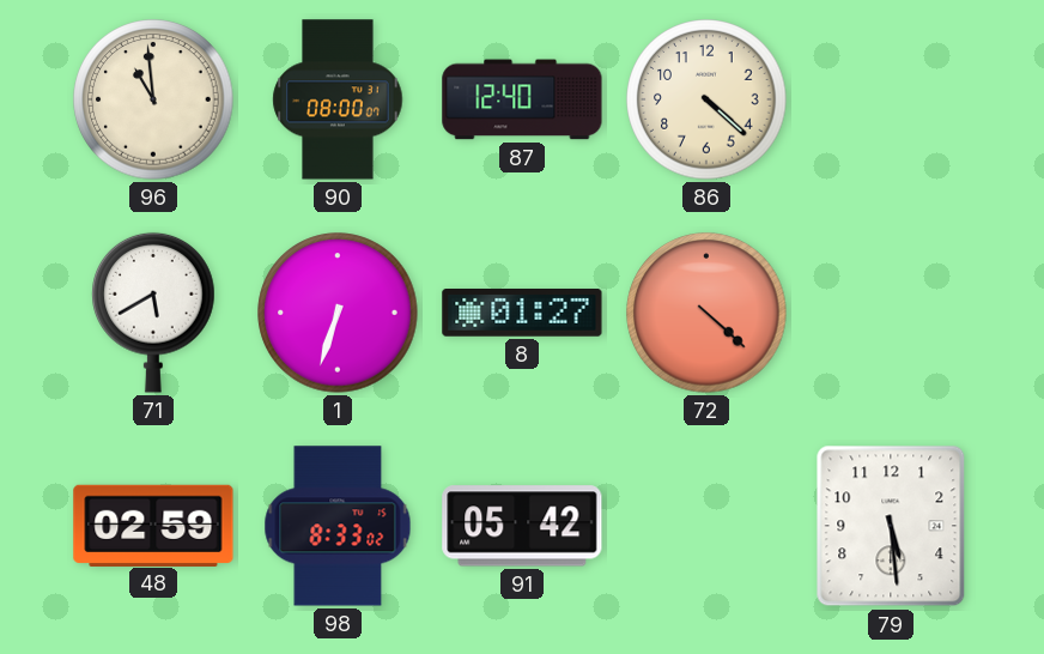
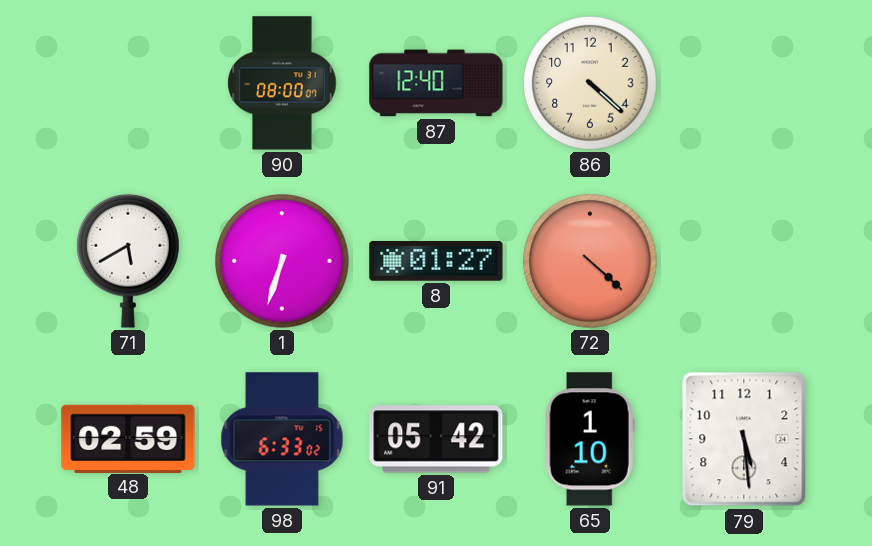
96: 10:59 -> none (153, 99)
98: 8:33 -> 6:33 (282, 439)
65: none -> 1:10 (590, 439)
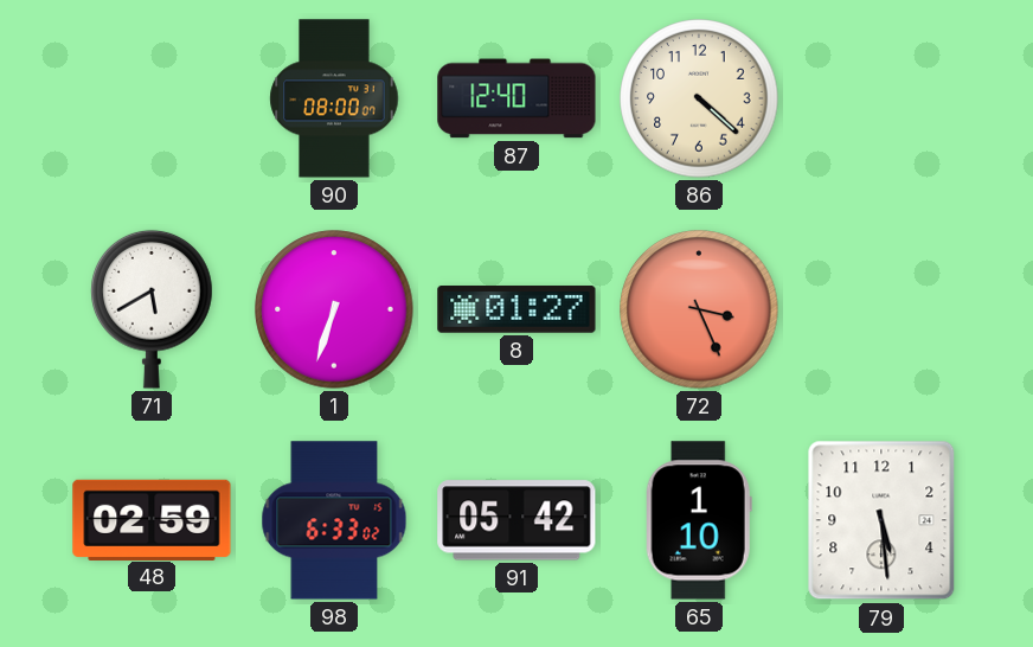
72: 4:22 -> 3:26 (699, 309)
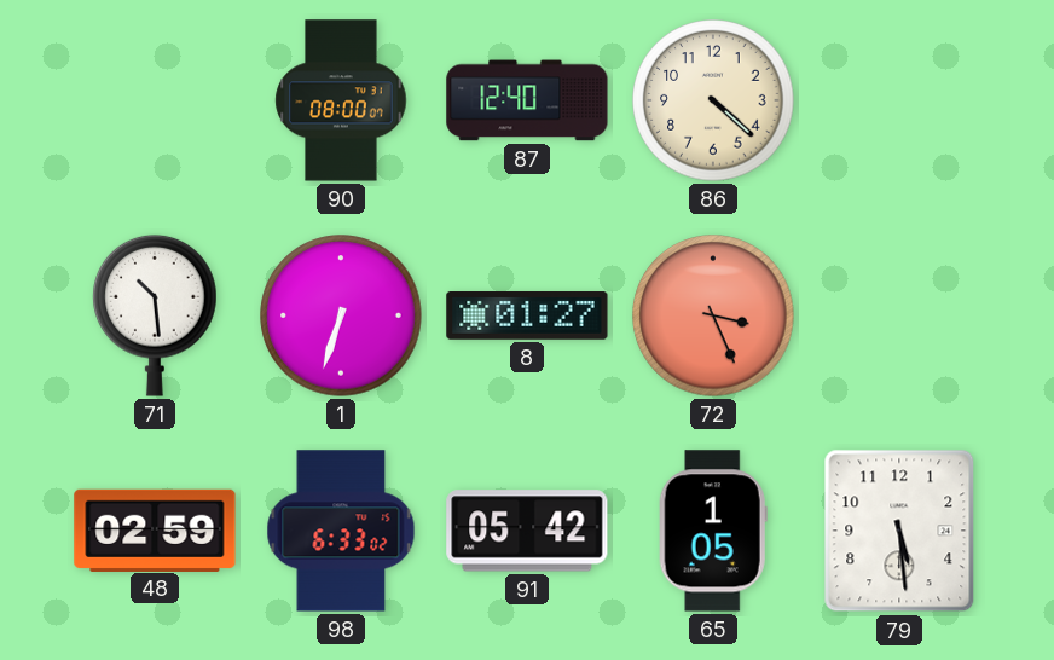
71: 5:40 -> 10:29 (155, 315)
65: 1:10 -> 1:05 (713, 531)
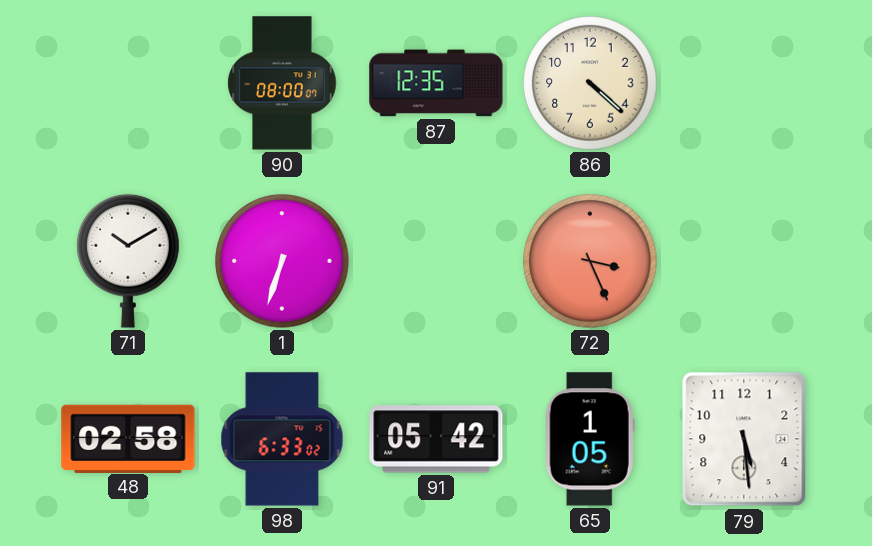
87: 12:40 -> 12:35 (436, 83)
71: 10:29 -> 10:10 (128, 261)
8: 01:27 -> none (527, 317)
48: 02:59 -> 02:58 (128, 438)
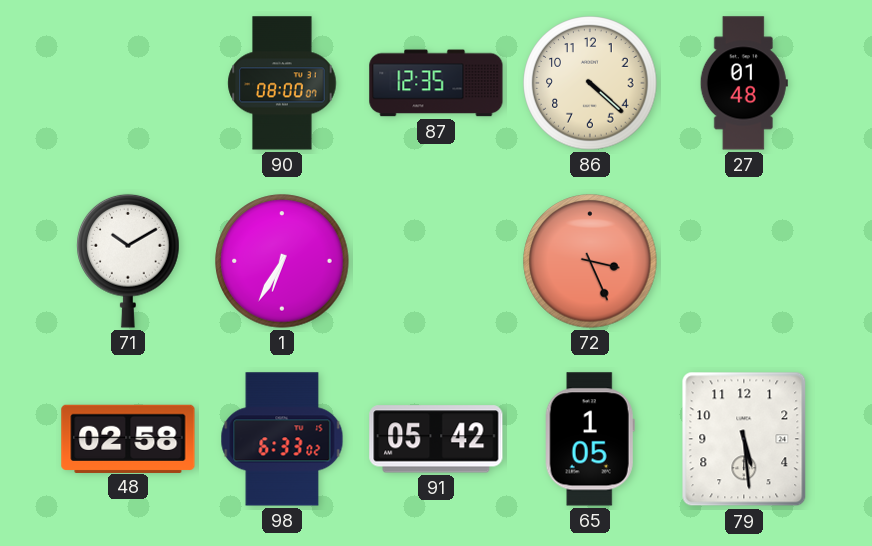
27: none -> 01:48 (744, 83)
1: 6:33 -> 6:35 (282, 261)
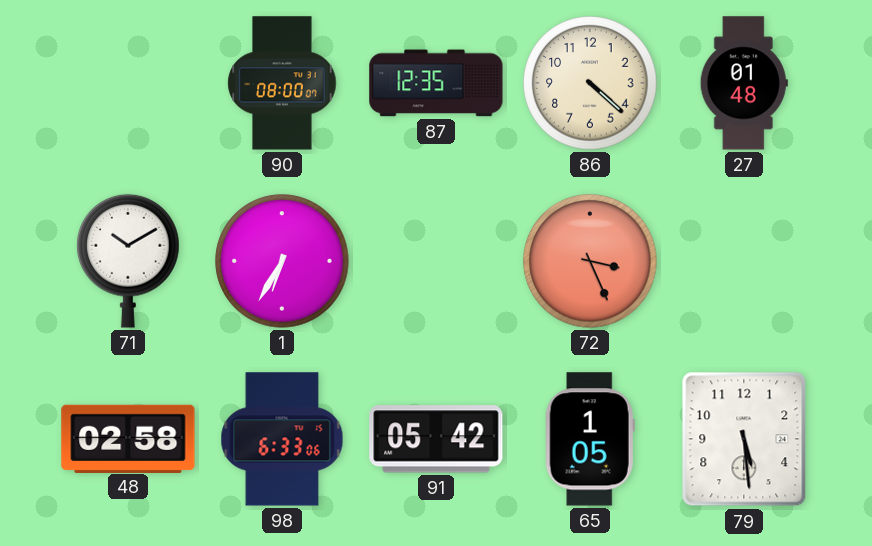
98: 6:33:02 -> 6:33:06 (282, 439)
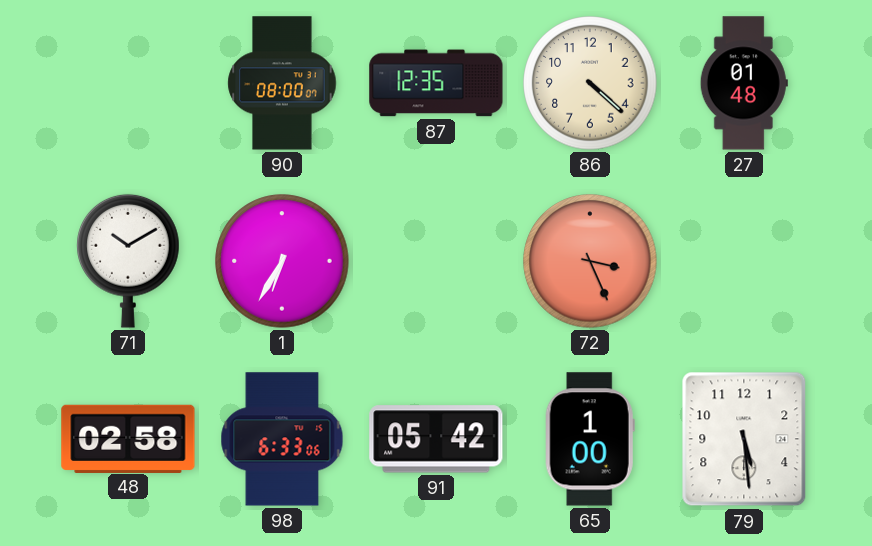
65: 1:05 -> 1:00 (590, 439)
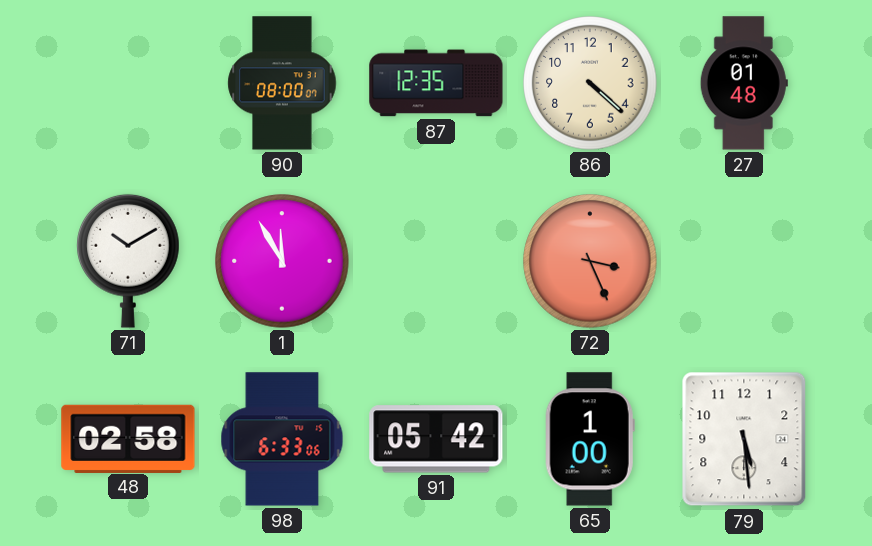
1: 6:35 -> 11:55 (282, 261)
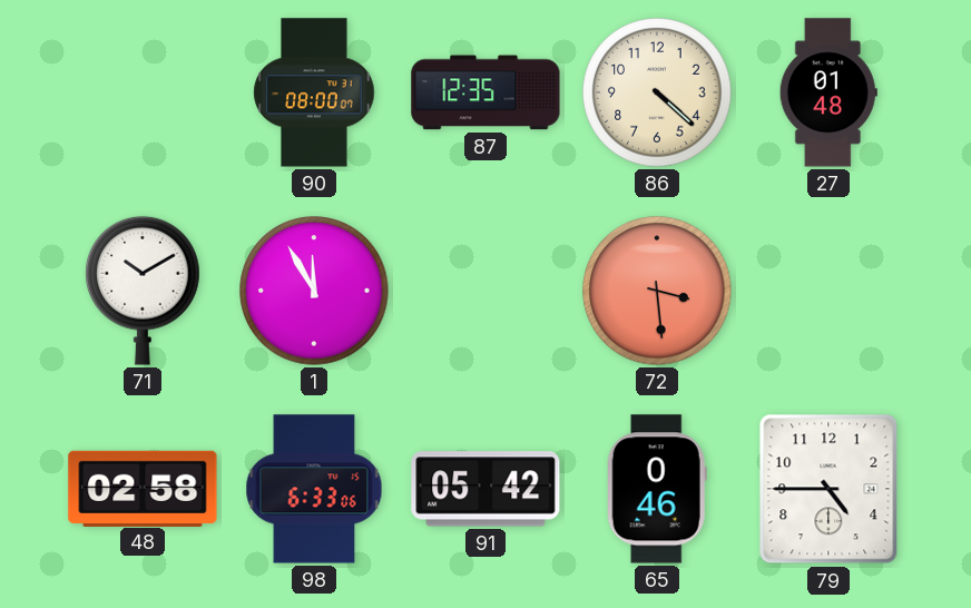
72: 3:26 -> 3:29 (657, 291)
65: 1:00 -> 0:46 (657, 489)
79: 5:29 -> 4:45 (828, 489)
